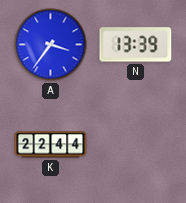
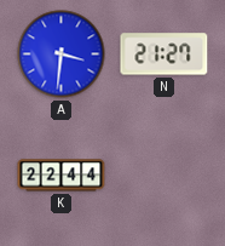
A: 3:36 -> 3:31 (62, 55)
N: 13:39 -> 21:27 (165, 55)
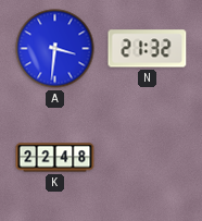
N: 21:27 -> 21:32 (148, 49)
K: 22:44 -> 22:48 (55, 158)
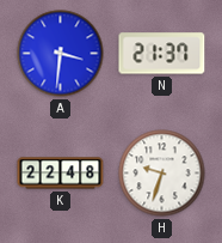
N: 21:32 -> 21:37 (162, 54)
H: none -> 9:33 (162, 174)
